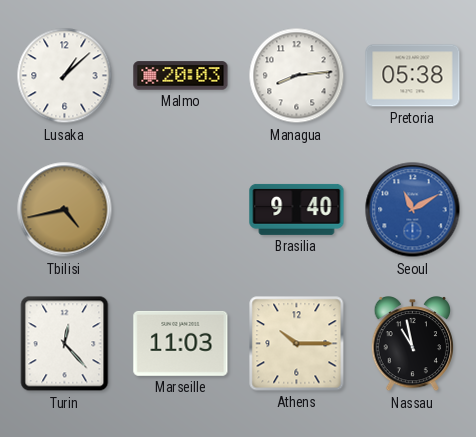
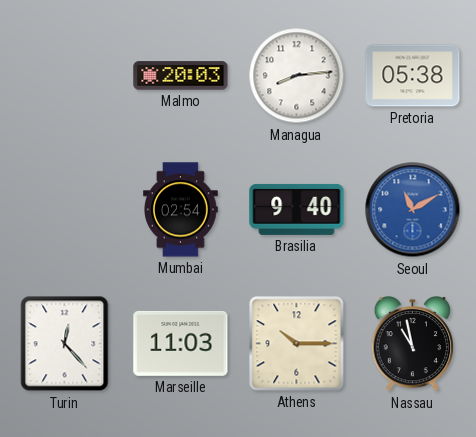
Lusaka: 1:08 -> none (65, 76)
Tbilisi: 4:43 -> none (65, 210)
Mumbai: none -> 02:54 (181, 210)
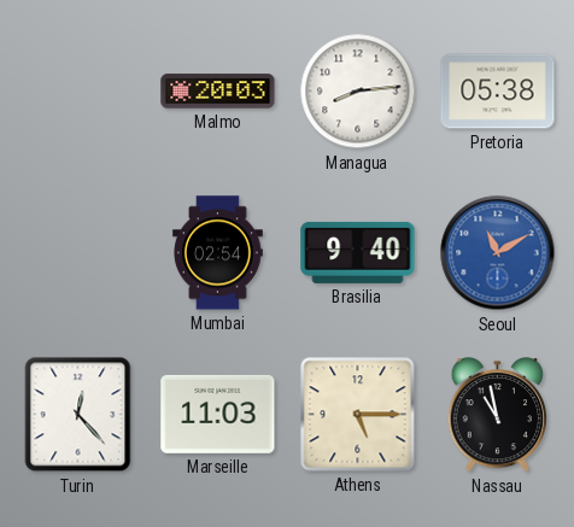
Athens: 10:15 -> 5:15 (358, 415)
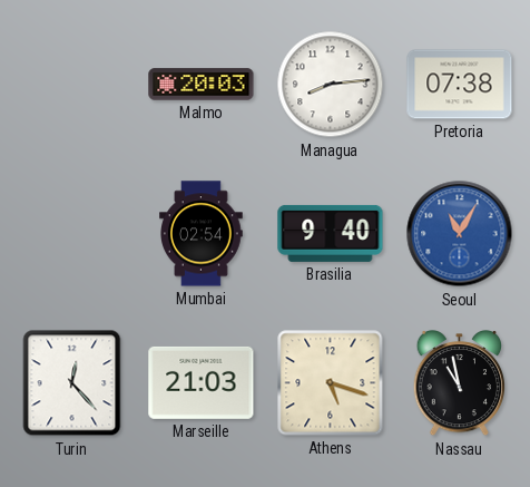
Pretoria: 05:38 -> 07:38 (460, 85)
Seoul: 11:10 -> 11:05 (460, 234)
Marseille: 11:03 -> 21:03 (202, 382)
Athens: 5:15 -> 5:18 (331, 383)
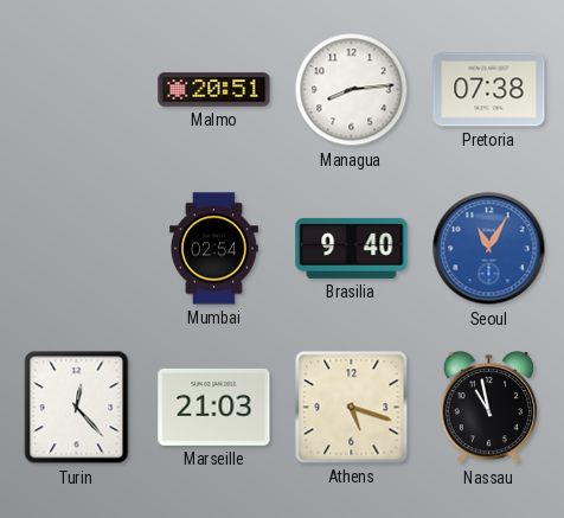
Malmo: 20:03 -> 20:51 (214, 90)
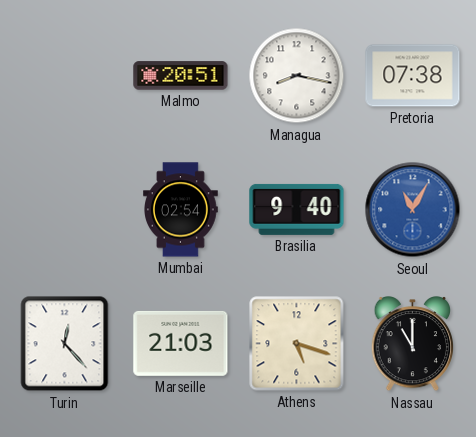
Managua: 8:14 -> 8:17 (297, 76)
Nassau: 10:58 -> 11:00 (413, 345)
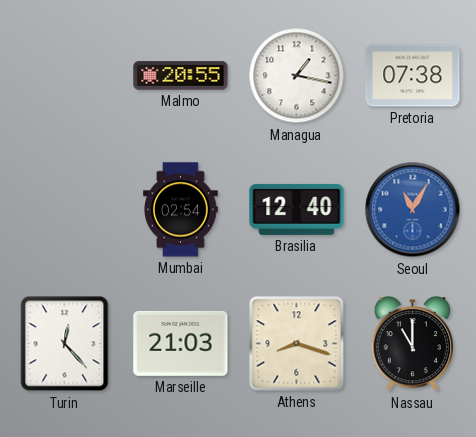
Malmo: 20:51 -> 20:55 (181, 76)
Managua: 8:17 -> 1:17 (297, 76)
Brasilia: 9:40 -> 12:40 (297, 209)
Athens: 5:18 -> 8:18 (297, 344)
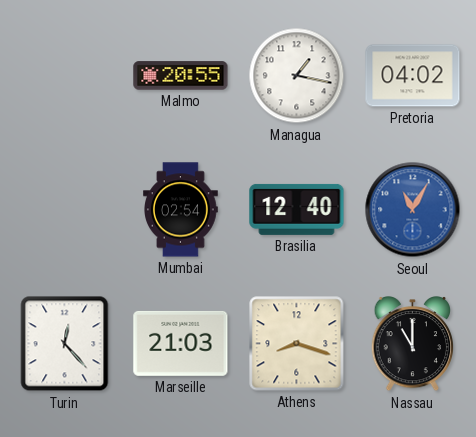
Pretoria: 07:38 -> 04:02 (413, 76)
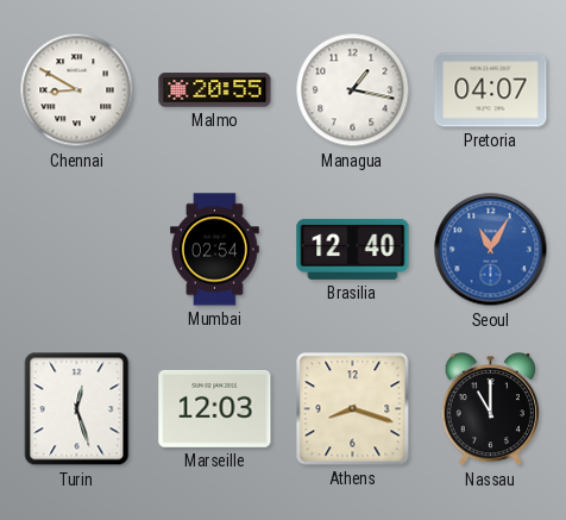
Chennai: none -> 8:50 (77, 90)
Pretoria: 04:02 -> 04:07 (491, 90)
Turin: 12:23 -> 12:27 (77, 409)
Marseille: 21:03 -> 12:03 (215, 408)
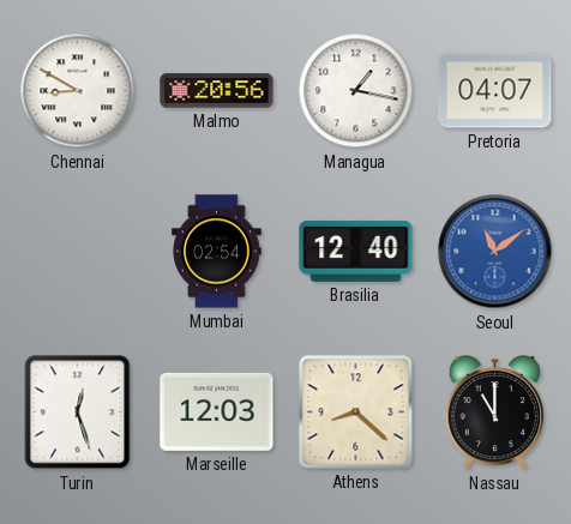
Malmo: 20:55 -> 20:56 (217, 91)
Seoul: 11:05 -> 11:09 (495, 252)
Athens: 8:18 -> 8:22 (356, 412)
